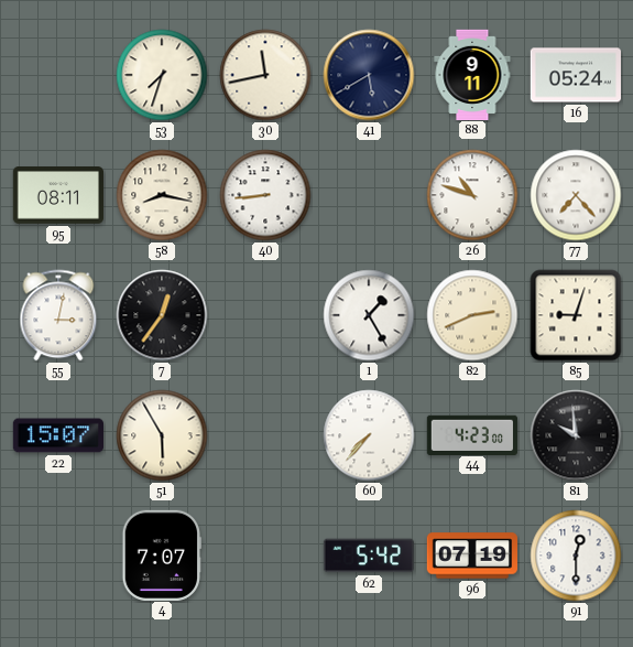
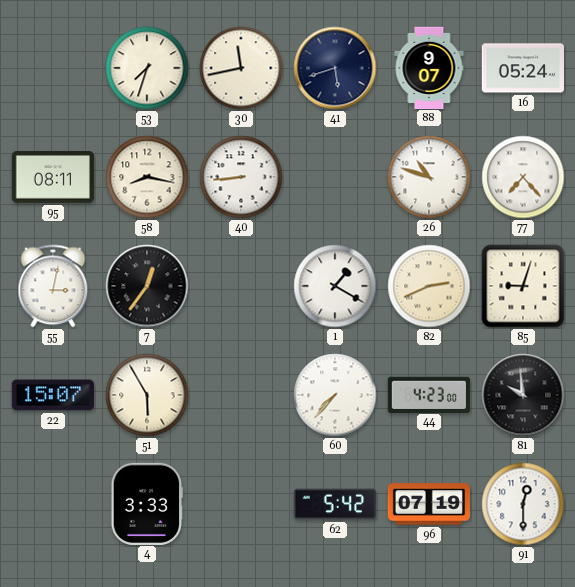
41: 5:40 -> 5:42 (335, 68)
88: 9:11 -> 9:07 (429, 67)
1: 1:25 -> 1:20 (335, 286)
4: 7:07 -> 3:33 (147, 503)
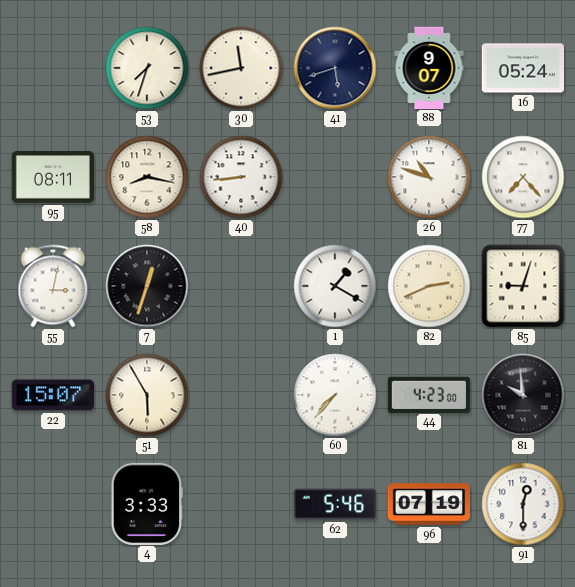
7: 12:36 -> 12:33 (147, 286)
62: 5:42 -> 5:46 (335, 504)
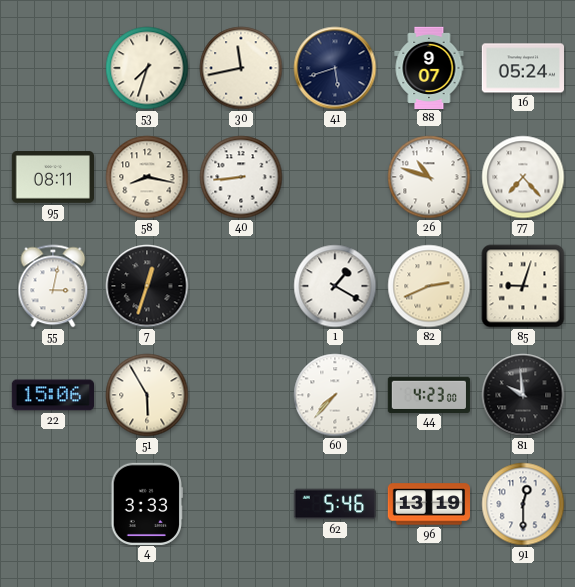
22: 15:07 -> 15:06 (52, 395)
96: 07:19 -> 13:19 (428, 504)
